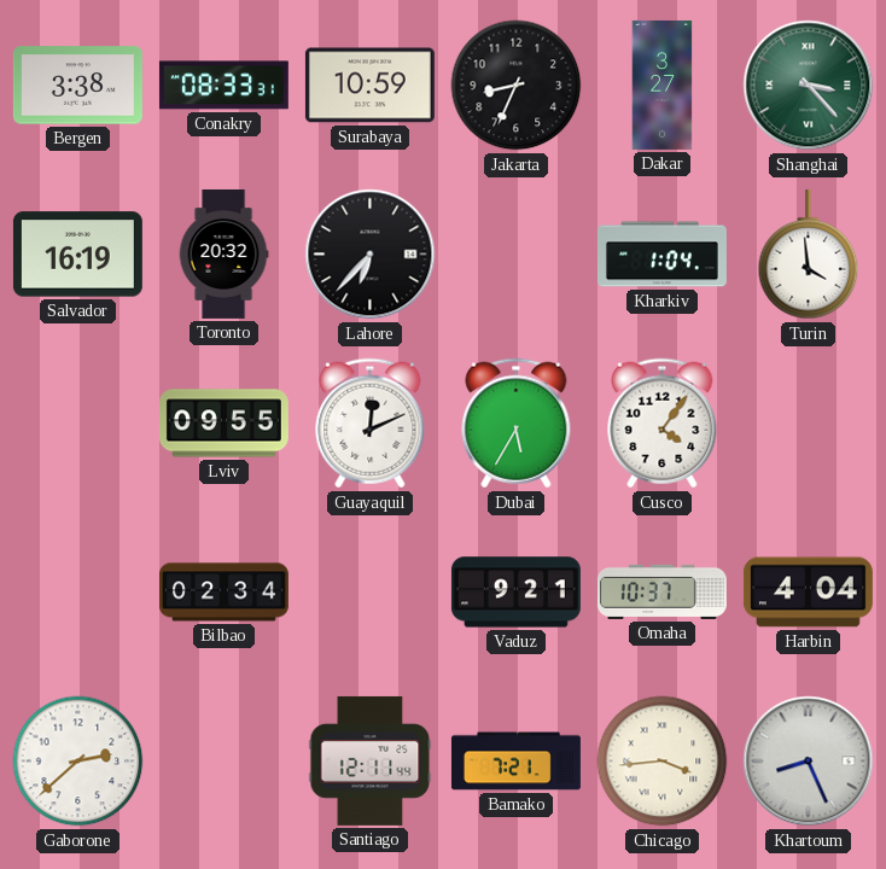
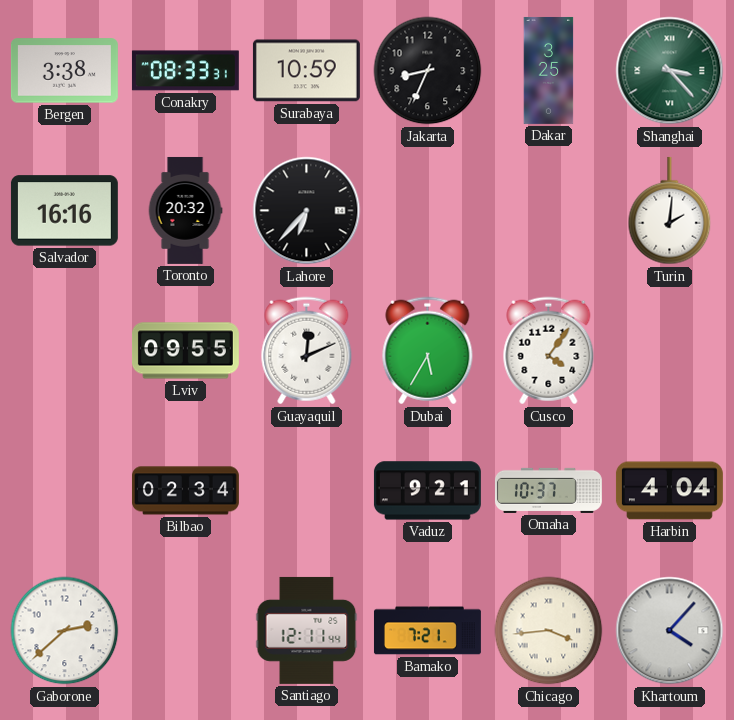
Dakar: 3:27 -> 3:25 (549, 70)
Salvador: 16:19 -> 16:16 (64, 211)
Kharkiv: 1:04 -> none (661, 255)
Turin: 3:59 -> 2:01 (670, 211)
Khartoum: 8:26 -> 4:07 (670, 631)
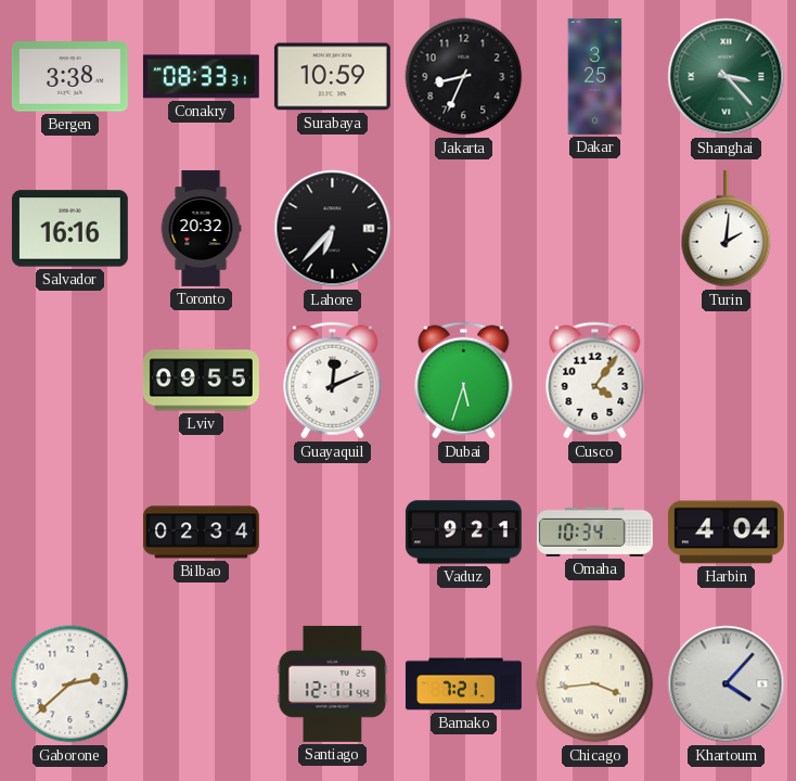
Dubai: 5:35 -> 5:33 (464, 381)
Omaha: 10:37 -> 10:34 (594, 532)
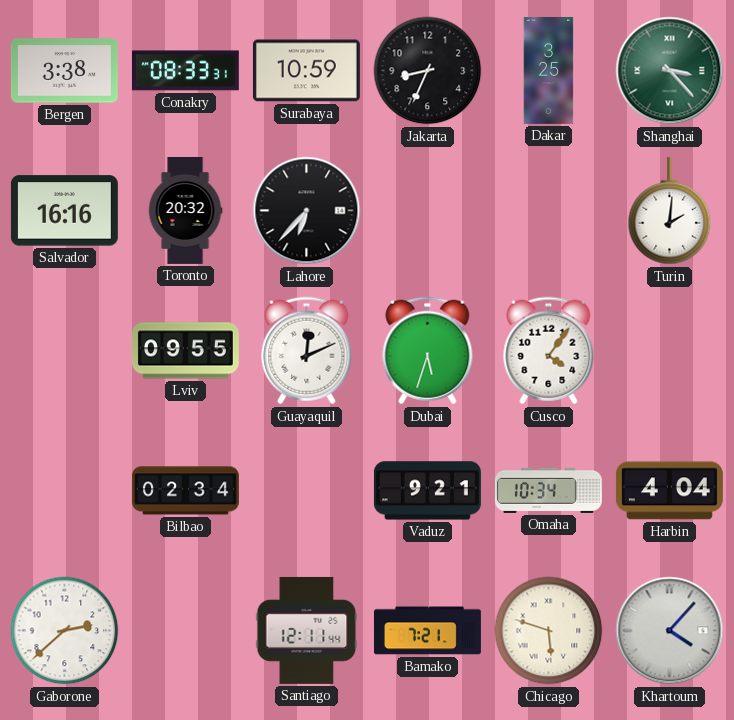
Chicago: 3:44 -> 5:48 (549, 631)
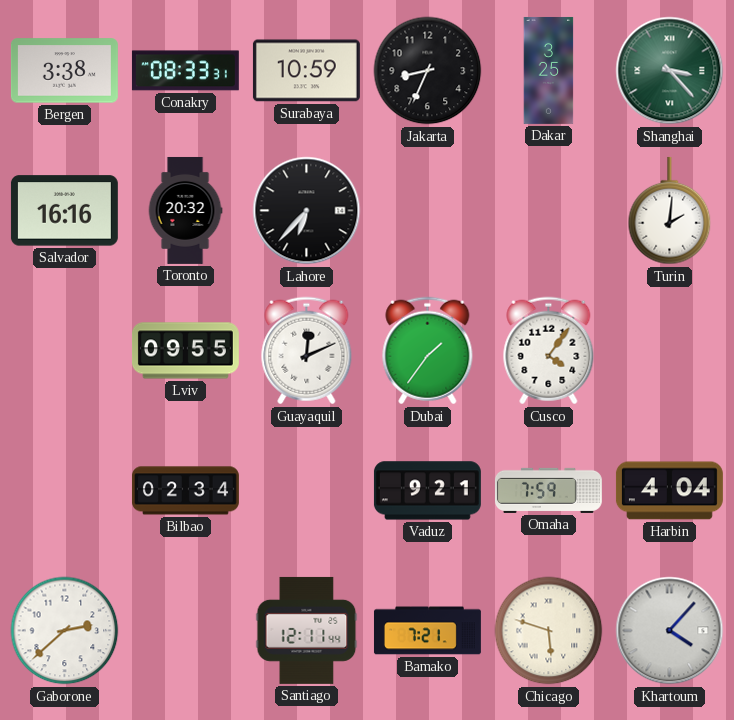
Dubai: 5:33 -> 1:36 (428, 351)
Omaha: 10:34 -> 7:59 (548, 490)
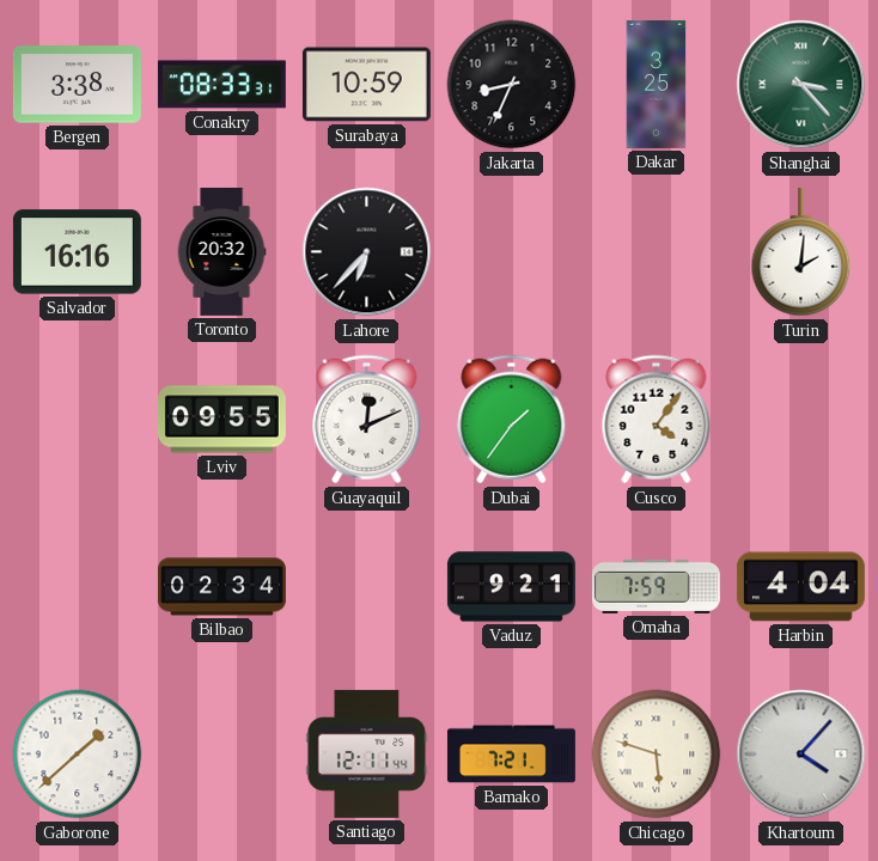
Gaborone: 2:38 -> 1:38 (78, 755)
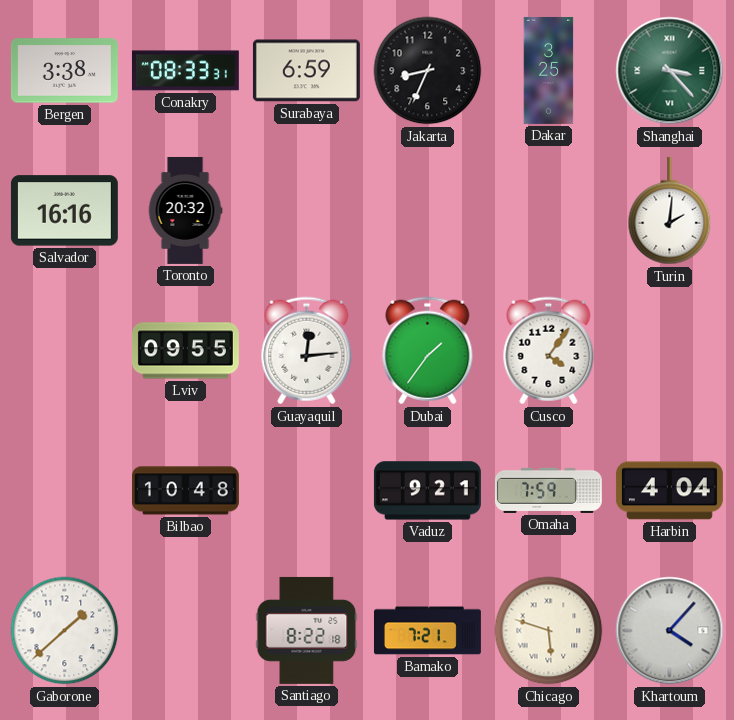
Surabaya: 10:59 -> 6:59 (306, 71)
Lahore: 6:37 -> none (367, 252)
Guayaquil: 12:11 -> 12:14 (307, 351)
Bilbao: 02:34 -> 10:48 (185, 491)
Santiago: 12:11 -> 8:22 (307, 630)
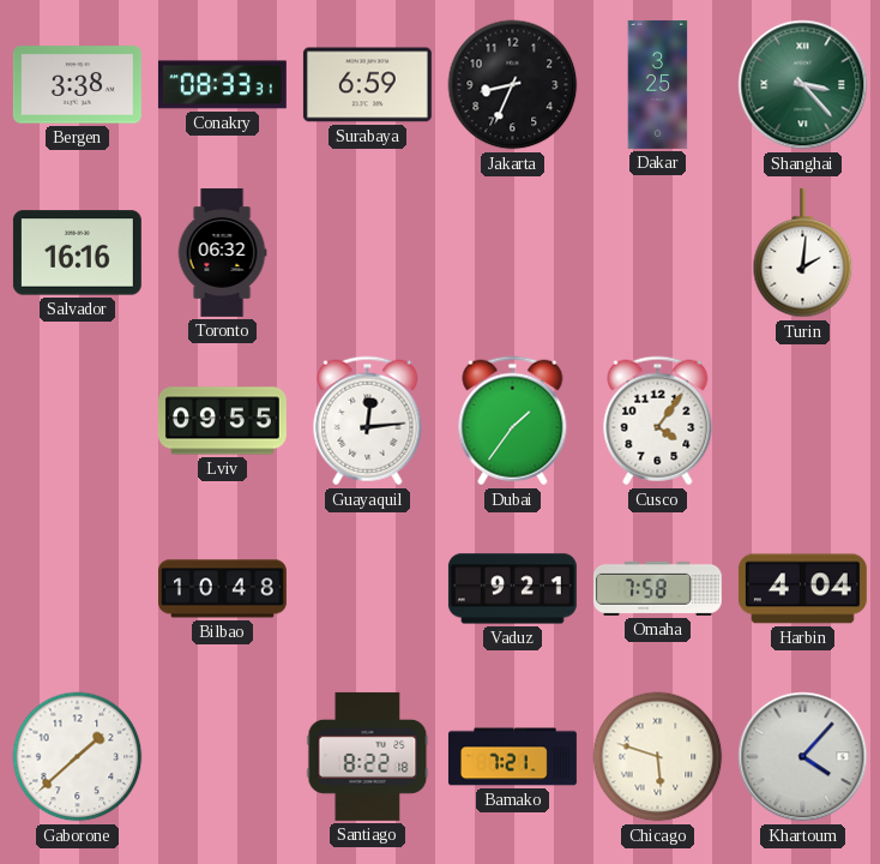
Toronto: 20:32 -> 06:32 (222, 252)
Omaha: 7:59 -> 7:58 (657, 588)
